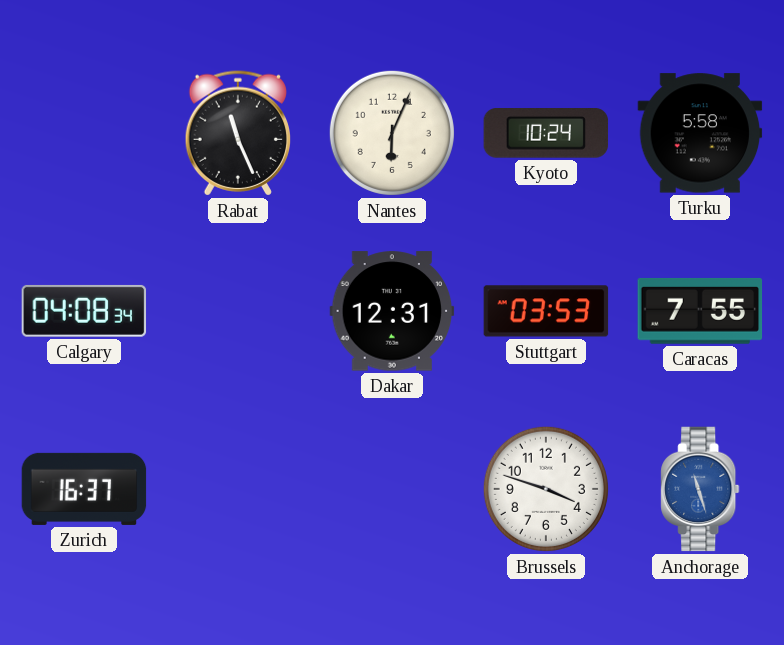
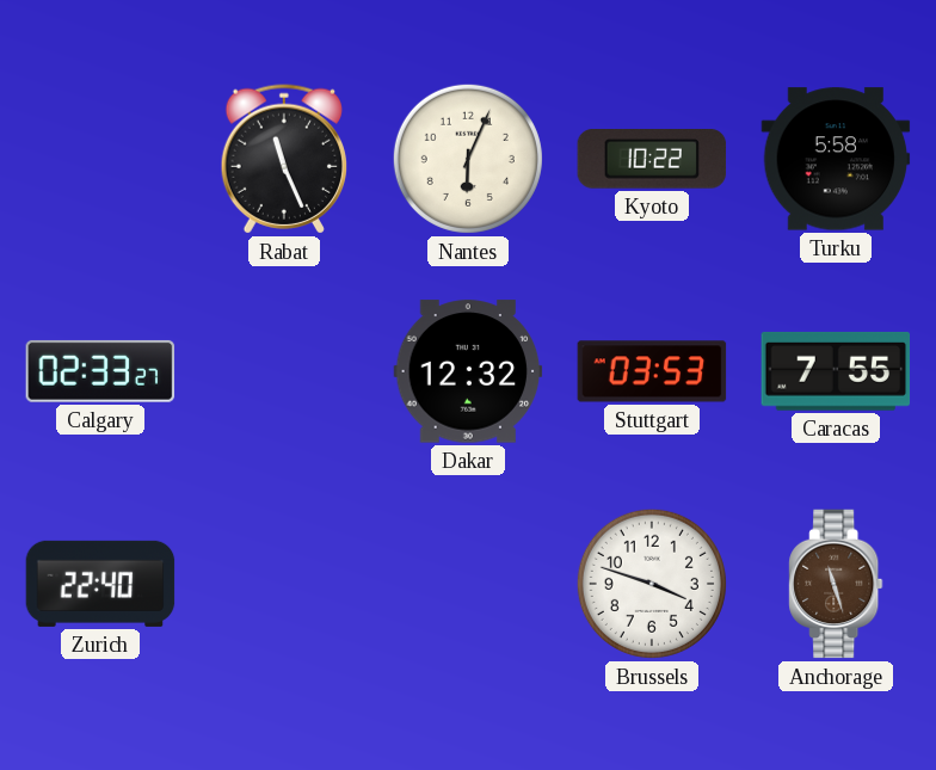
Kyoto: 10:24 -> 10:22 (652, 159)
Calgary: 04:08 -> 02:33 (100, 371)
Dakar: 12:31 -> 12:32 (468, 371)
Zurich: 16:37 -> 22:40 (100, 584)
Anchorage dial: blue -> brown (836, 584)
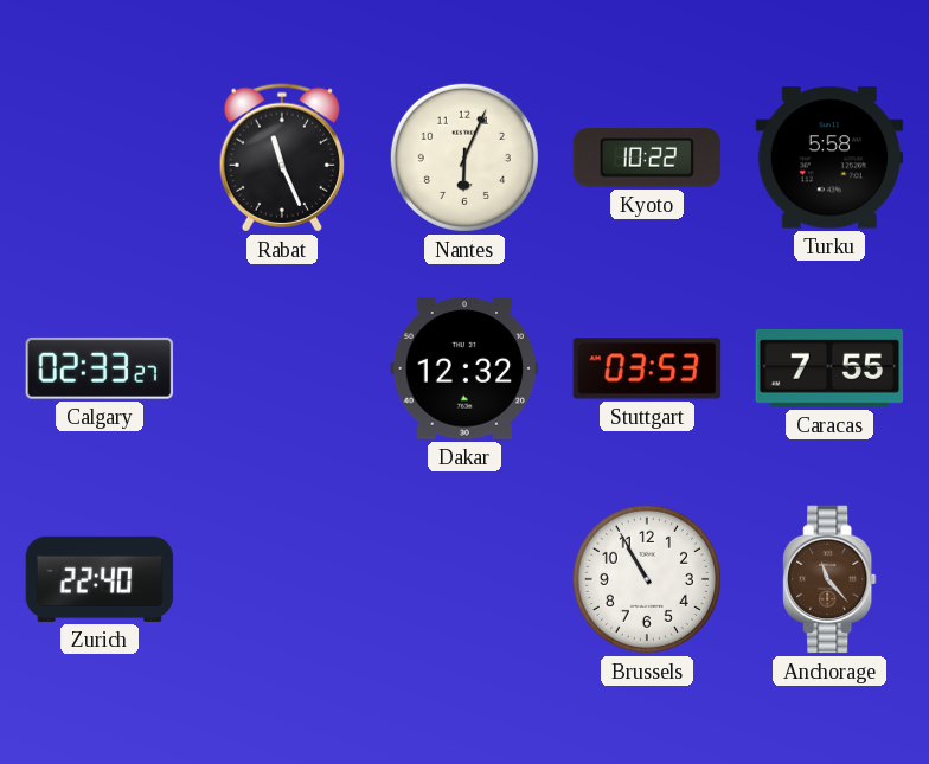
Brussels: 3:48 -> 10:55 (647, 579)
Anchorage: 11:27 -> 11:23 (829, 579)
